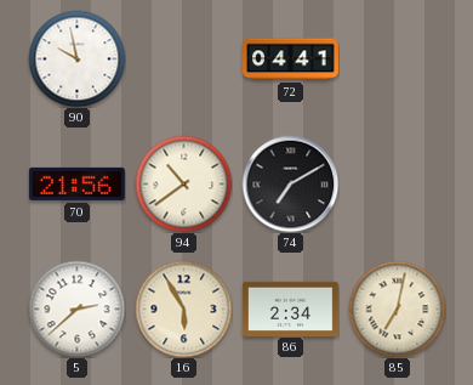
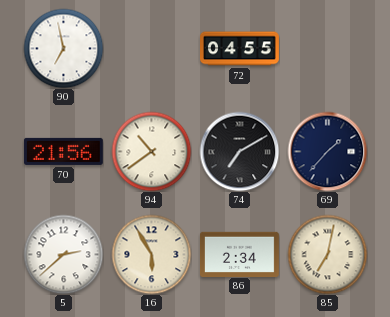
90: 9:58 -> 6:58 (63, 48)
72: 04:41 -> 04:55 (240, 49)
69: none -> 1:37 (327, 151)
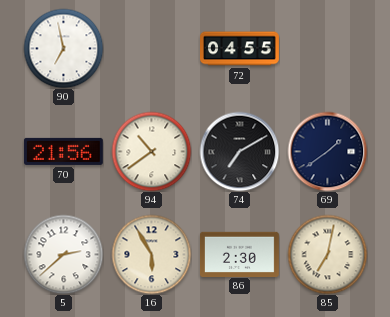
69: 1:37 -> 1:39 (327, 151)
86: 2:34 -> 2:30 (239, 254)
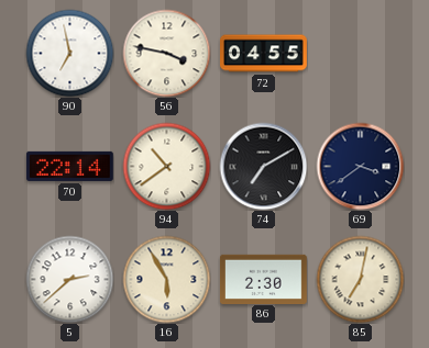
56: none -> 3:47 (166, 53)
70: 21:56 -> 22:14 (69, 166)
69: 1:39 -> 3:39 (360, 166)
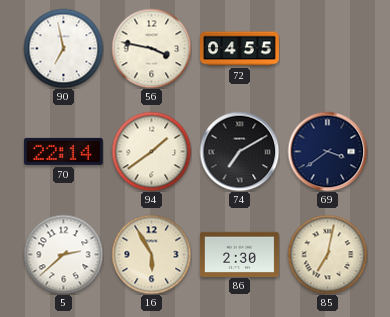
94: 10:39 -> 1:39 (151, 151)
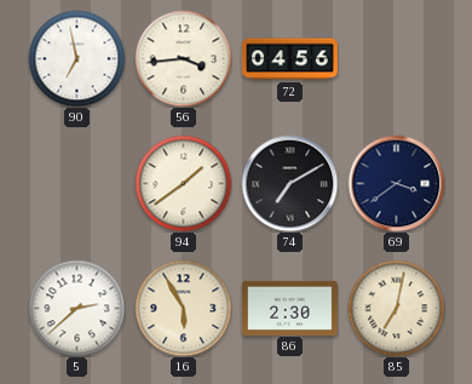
56: 3:47 -> 3:44 (183, 58)
72: 04:55 -> 04:56 (290, 59)
70: 22:14 -> none (63, 151)
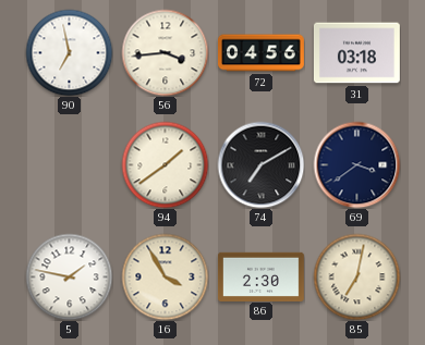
31: none -> 03:18 (356, 53)
5: 2:38 -> 1:47 (69, 276)
16: 5:55 -> 3:55 (165, 276)
